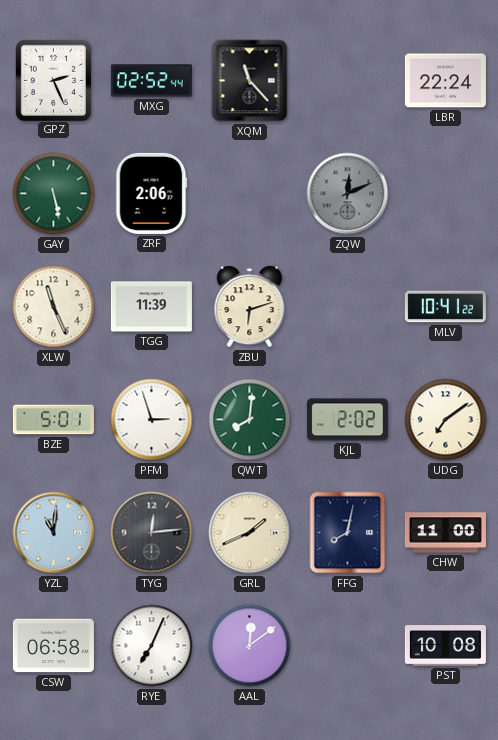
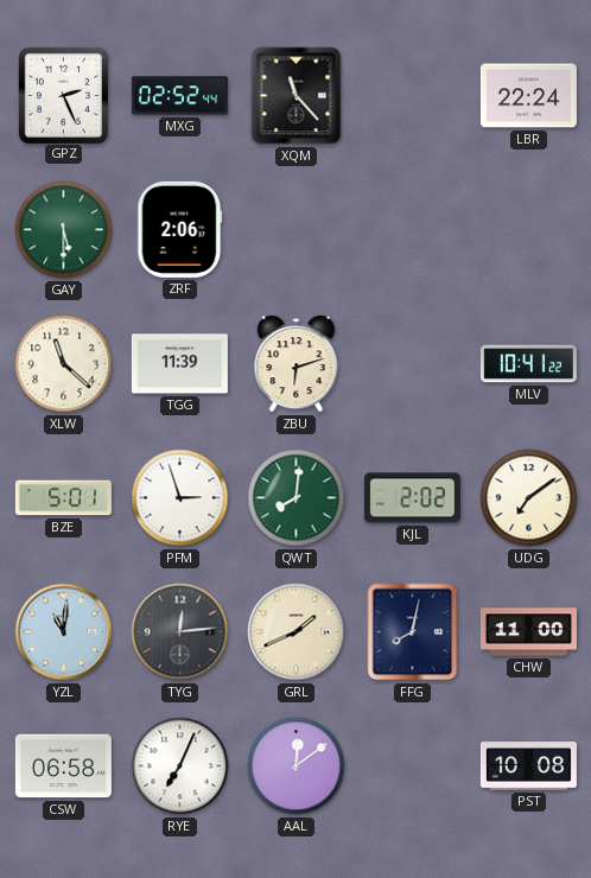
GAY: 5:28 -> 5:30 (64, 230)
ZQW: 12:11 -> none (348, 194)
XLW: 11:26 -> 11:22 (64, 364)
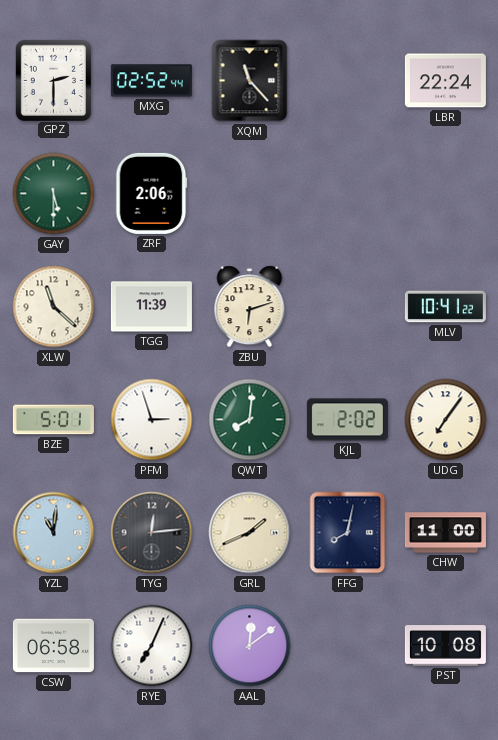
GPZ: 2:26 -> 2:30 (53, 80)
UDG: 7:09 -> 7:06 (446, 420)
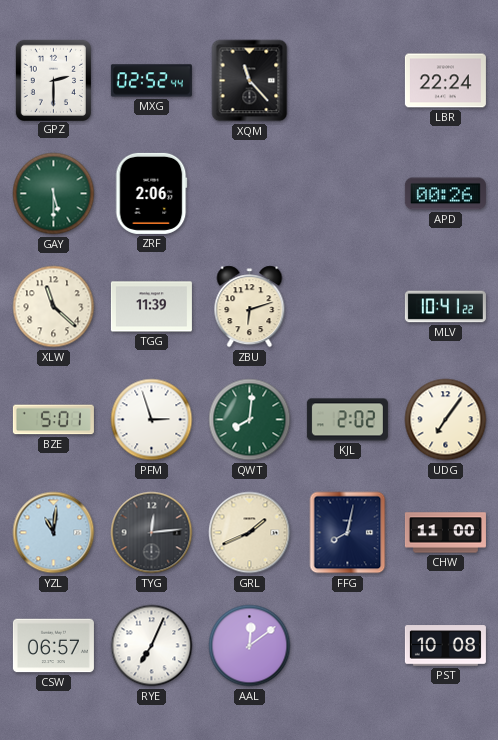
APD: none -> 00:26 (445, 194)
CSW: 06:58 -> 06:57 (53, 646)
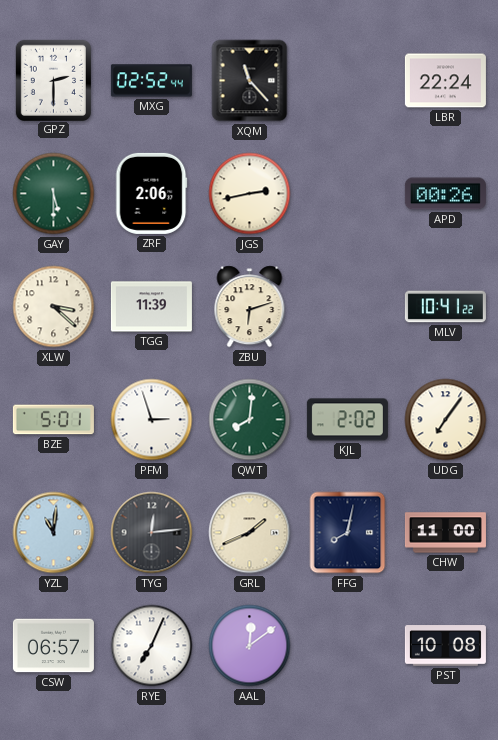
JGS: none -> 2:43 (250, 194)
XLW: 11:22 -> 3:22 (54, 307)
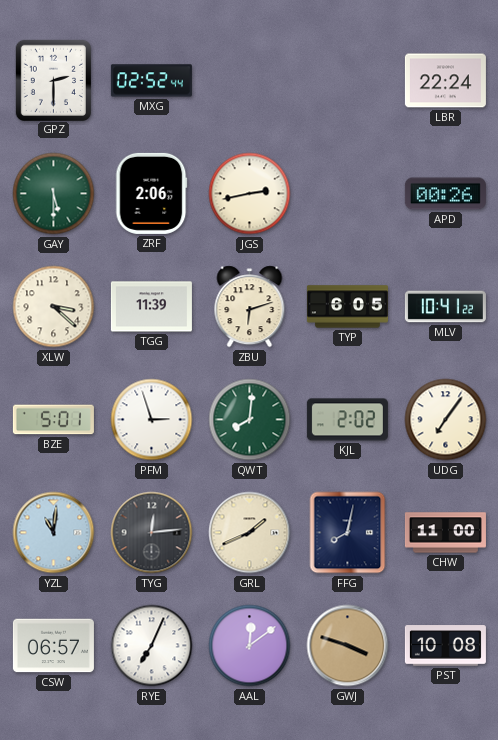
XQM: 11:23 -> none (250, 81)
TYP: none -> 6:05 (347, 307)
GWJ: none -> 3:48 (348, 646)
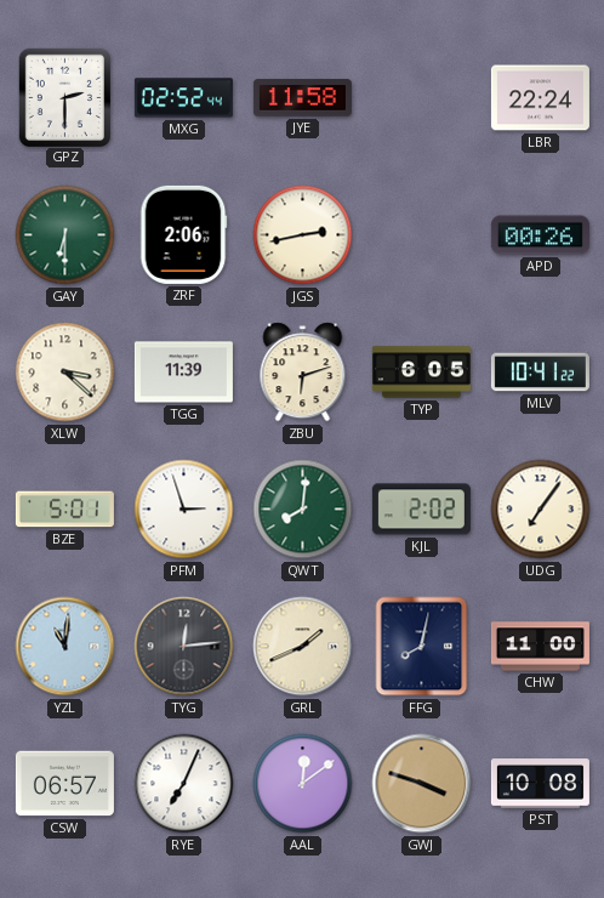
JYE: none -> 11:58 (302, 98)
GAY: 5:30 -> 6:30 (65, 235)
